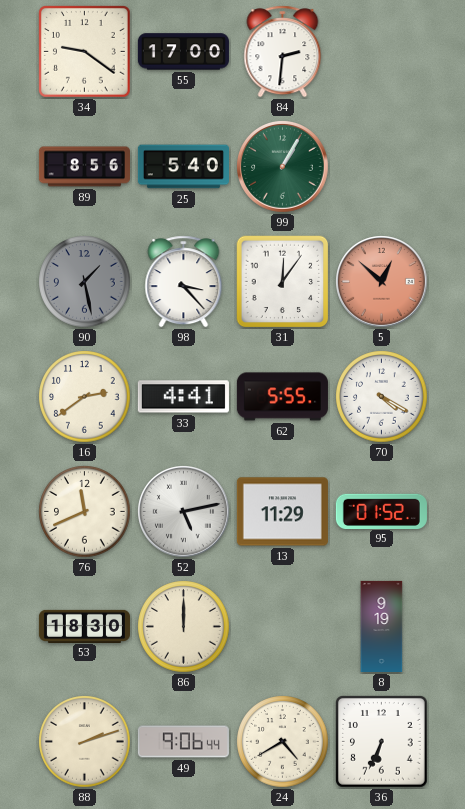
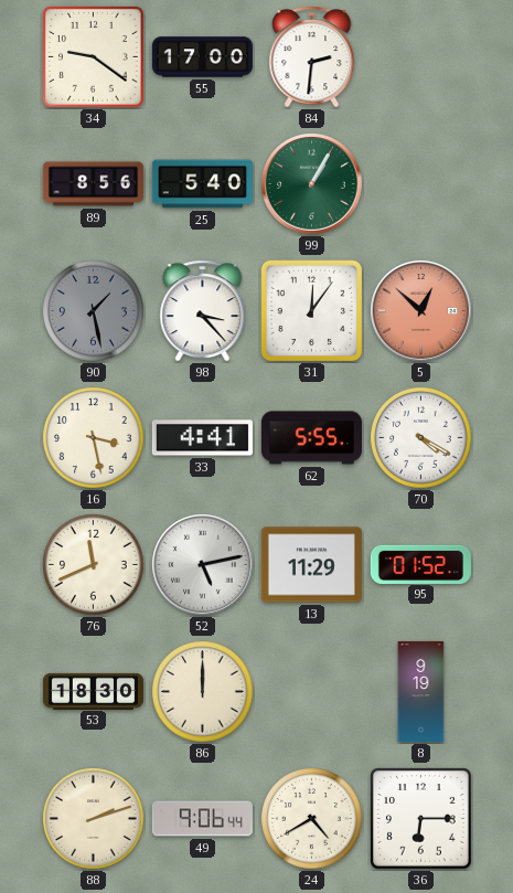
16: 2:39 -> 3:28 (94, 438)
36: 6:34 -> 6:15 (421, 819)
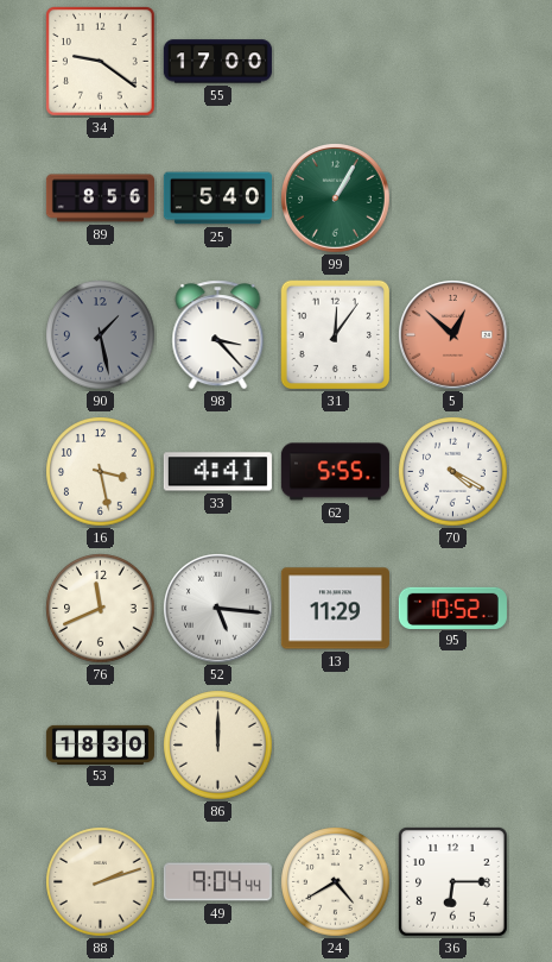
84: 2:31 -> none (312, 57)
52: 5:13 -> 5:16 (218, 609)
95: 01:52 -> 10:52 (452, 608)
8: 9:19 -> none (421, 691)
49: 9:06 -> 9:04 (217, 882)
